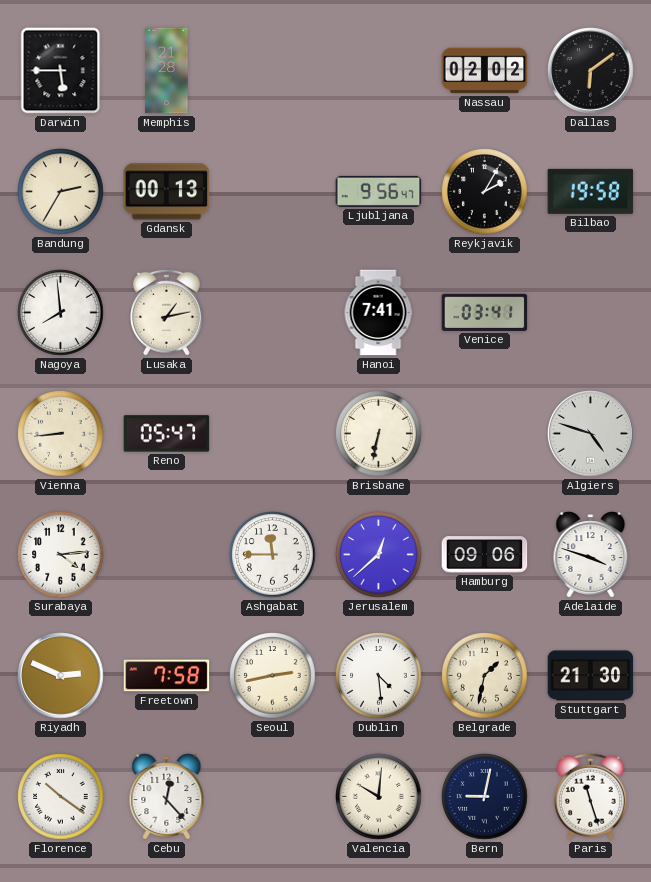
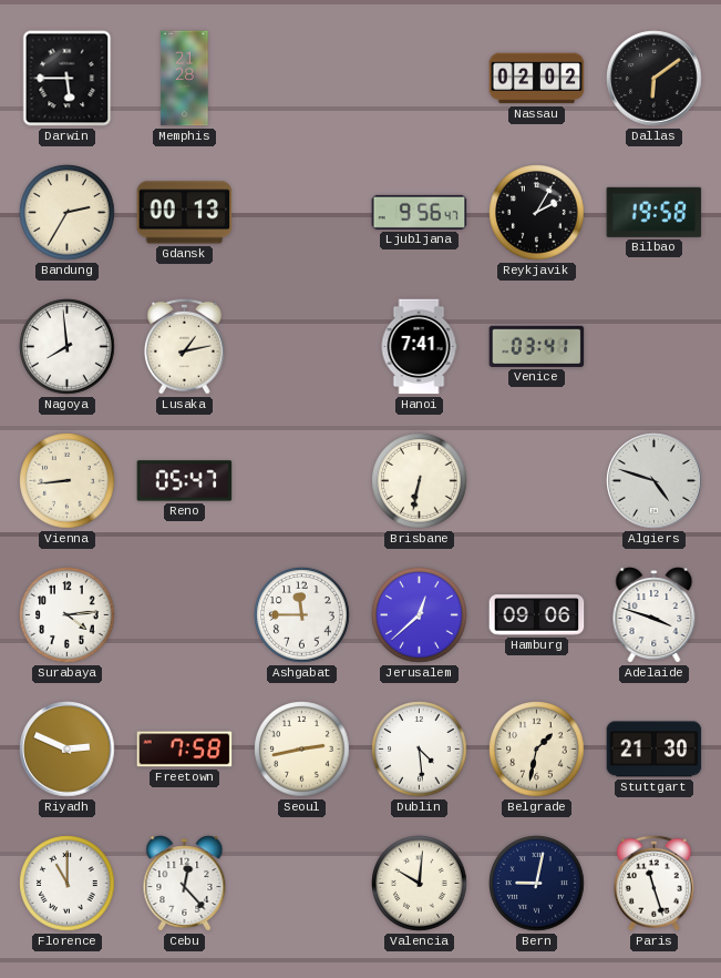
Florence: 10:21 -> 11:00 (68, 884)
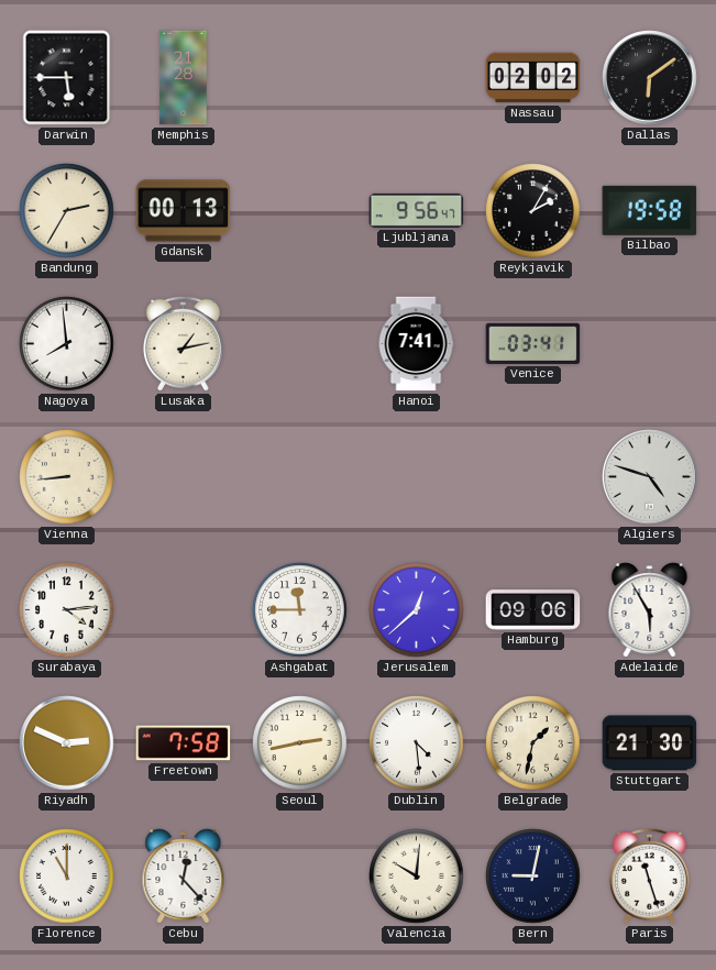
Reno: 05:47 -> none (185, 481)
Brisbane: 6:32 -> none (420, 481)
Adelaide: 3:48 -> 5:55 (650, 610)
